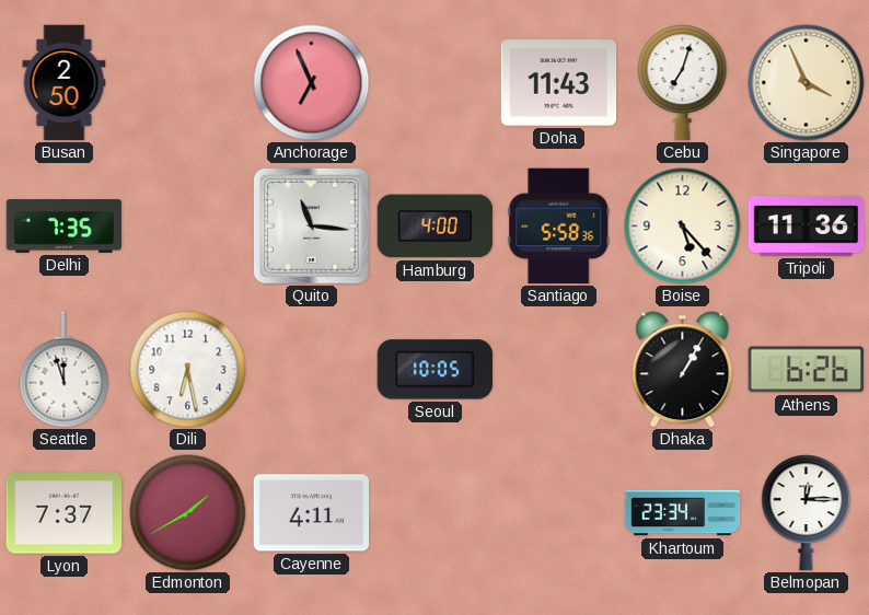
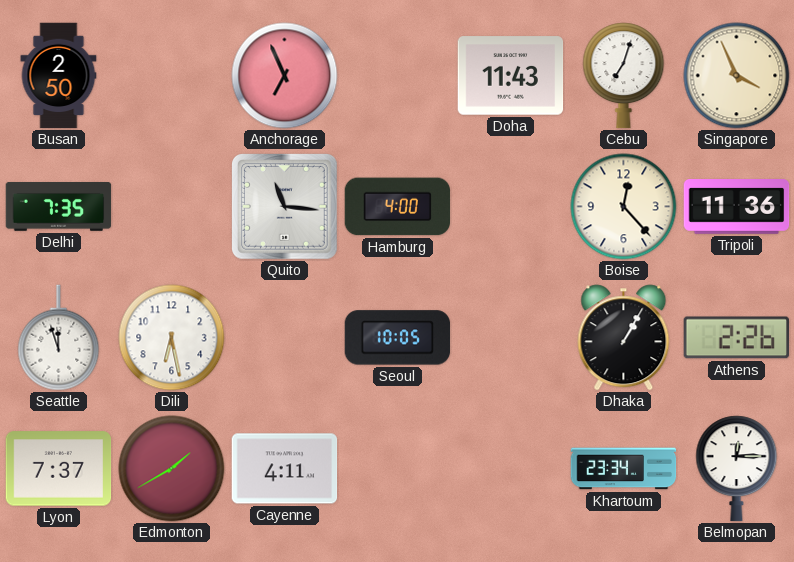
Santiago: 5:58 -> none (559, 227)
Boise: 5:23 -> 12:23 (624, 207)
Athens: 6:26 -> 2:26 (736, 338)
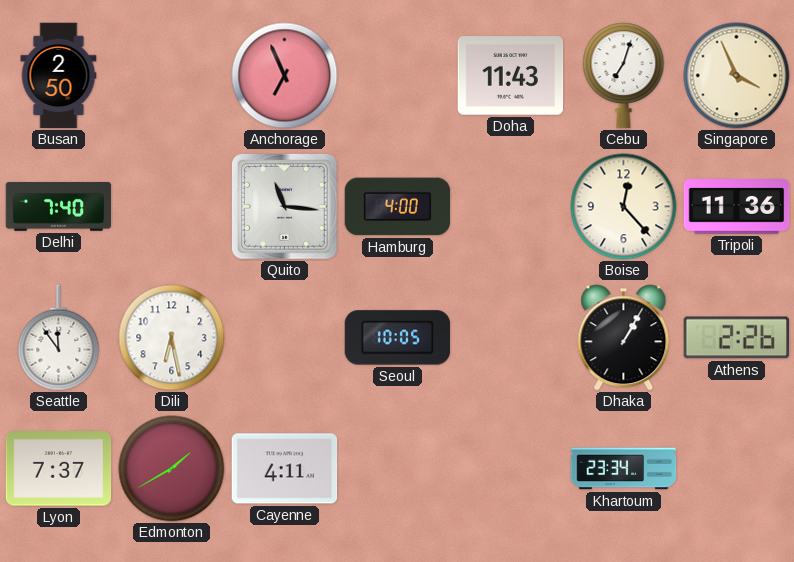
Delhi: 7:35 -> 7:40 (59, 207)
Seattle: 11:57 -> 11:54 (59, 338)
Belmopan: 12:15 -> none (737, 469)
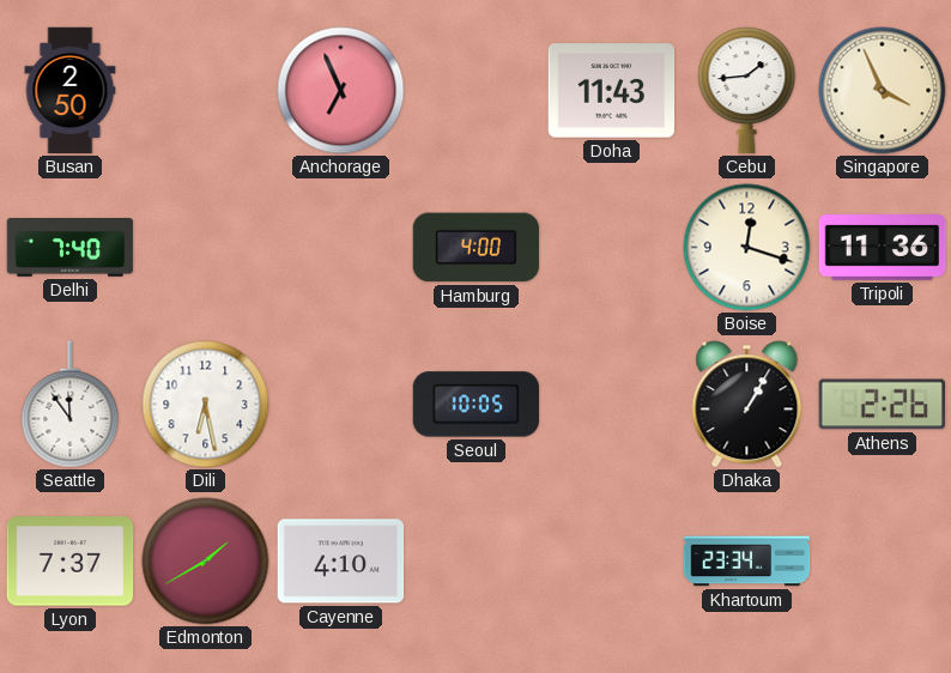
Cebu: 7:03 -> 1:44 (747, 91)
Quito: 11:16 -> none (285, 207)
Boise: 12:23 -> 12:18 (747, 248)
Cayenne: 4:11 -> 4:10 (341, 562)
